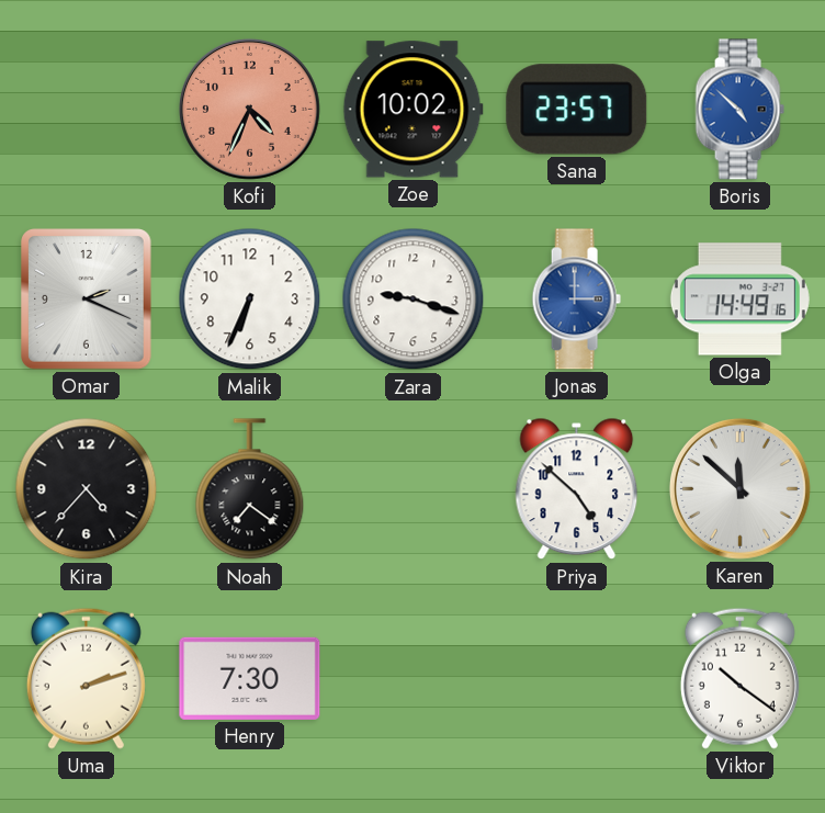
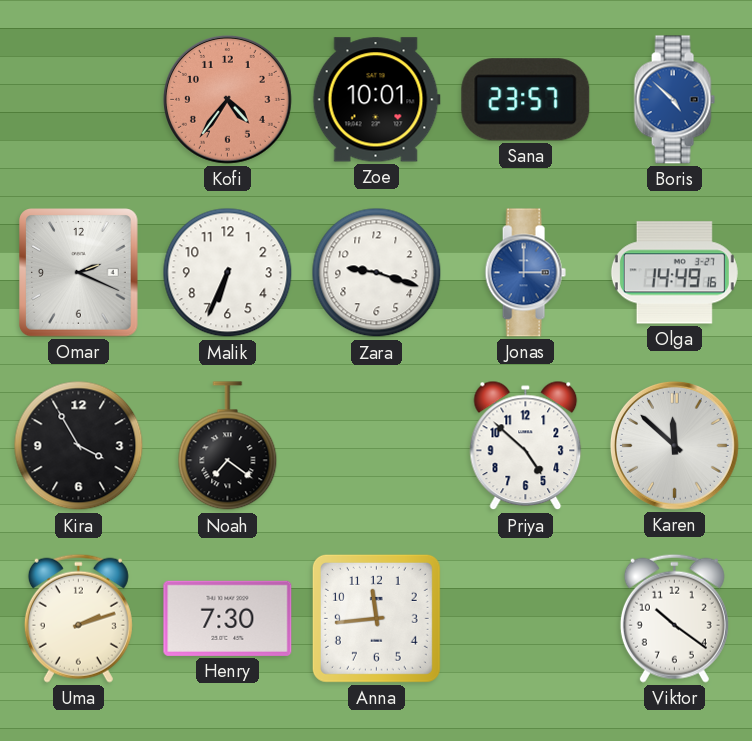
Kofi: 4:34 -> 4:36 (227, 99)
Zoe: 10:02 -> 10:01 (376, 100)
Kira: 4:37 -> 3:55 (79, 446)
Anna: none -> 11:44 (376, 618)
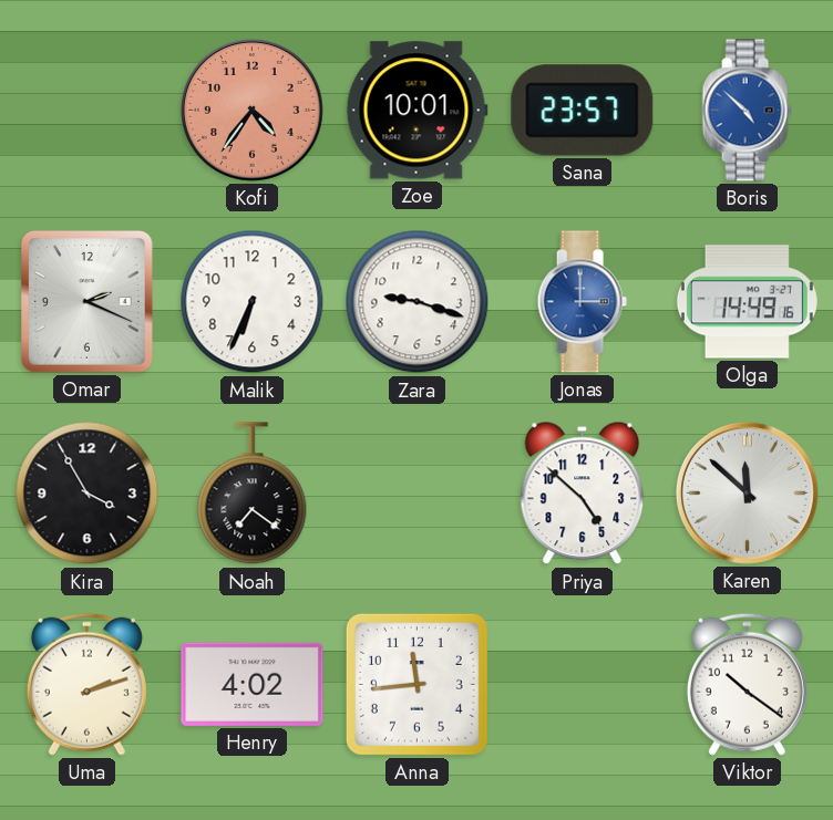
Henry: 7:30 -> 4:02 (253, 684)
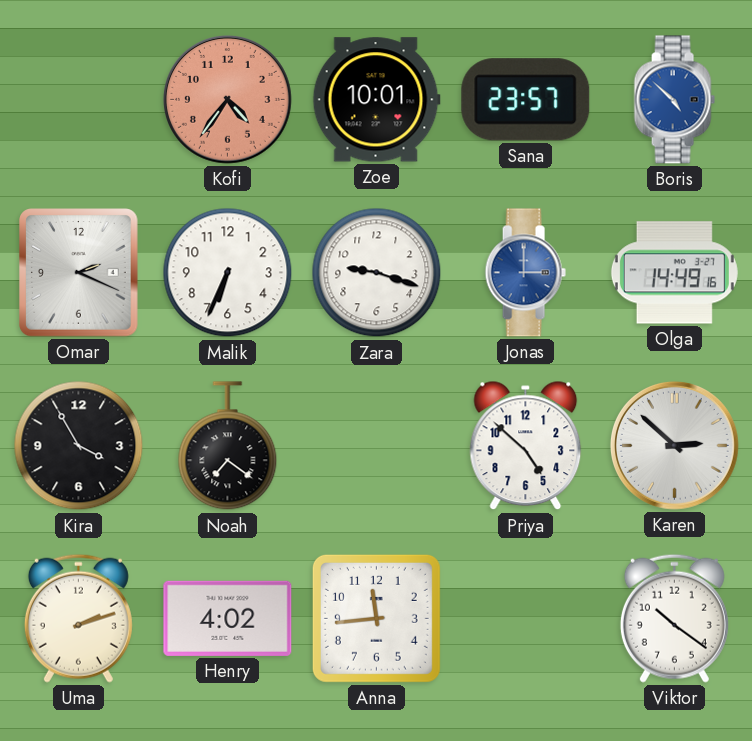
Karen: 11:52 -> 2:52 (674, 445)
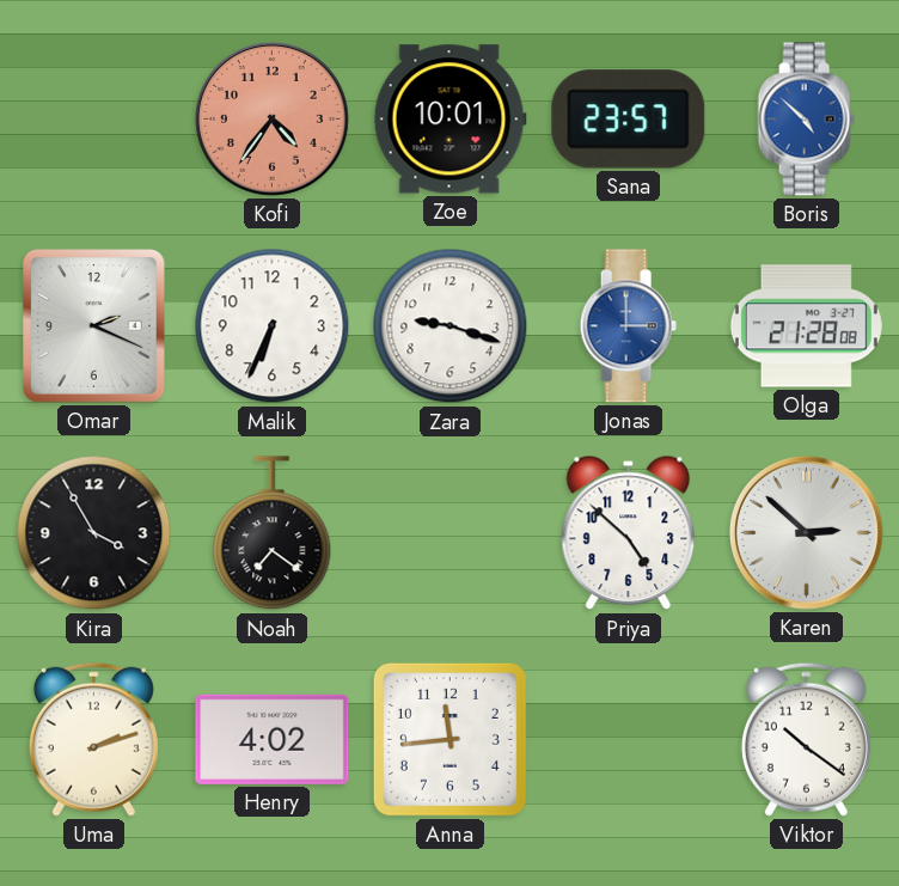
Olga: 14:49 -> 21:28 (806, 326)
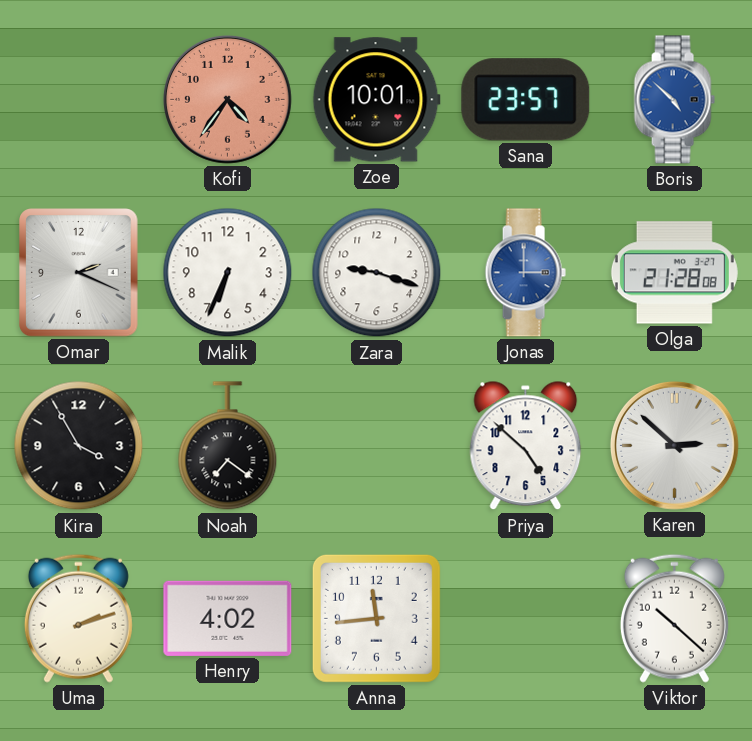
Viktor: 10:21 -> 10:22 (674, 618)
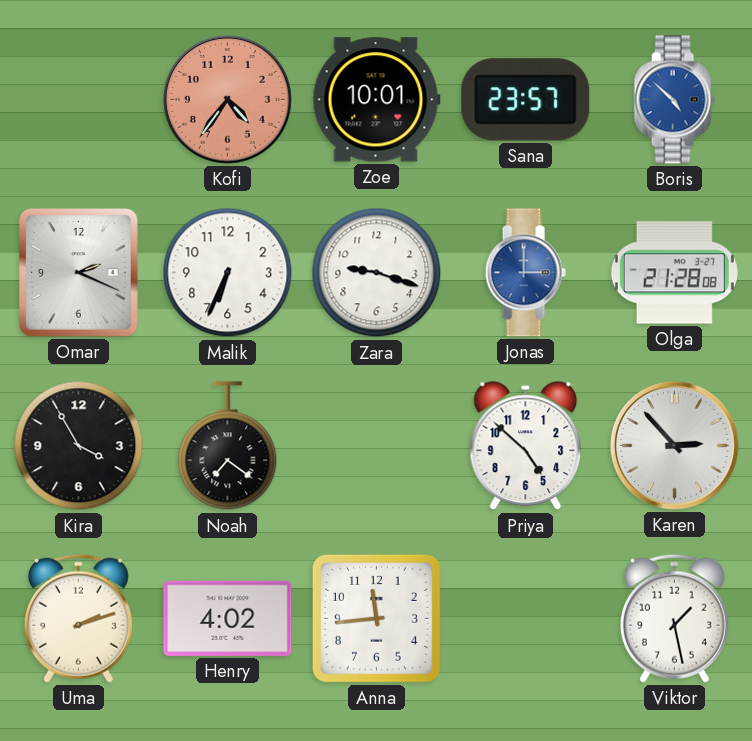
Karen: 2:52 -> 2:53 (674, 445)
Viktor: 10:22 -> 1:28 (674, 618)
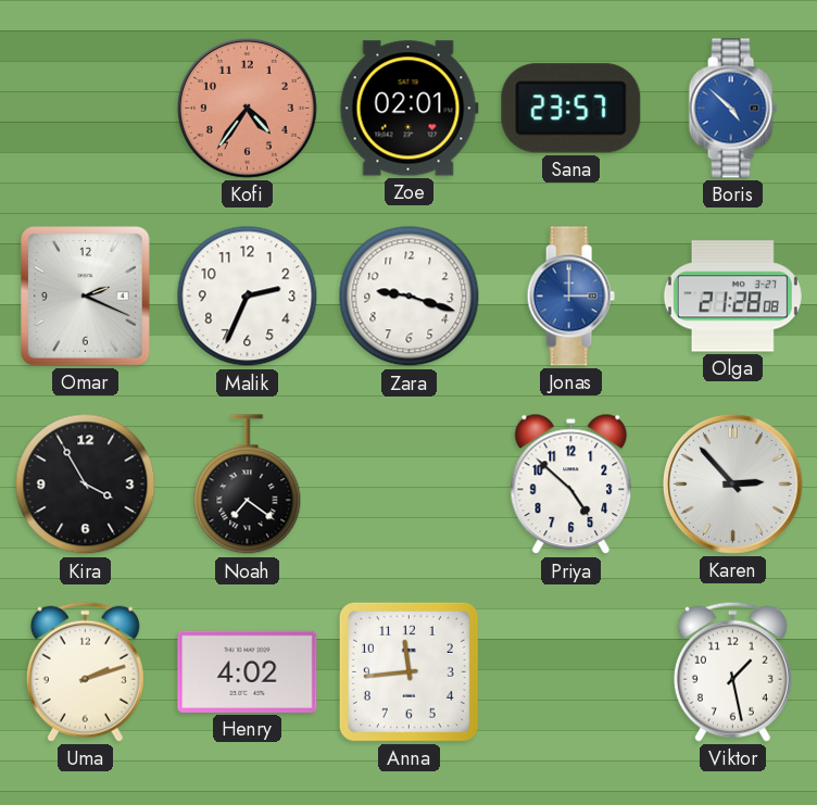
Zoe: 10:01 -> 02:01 (409, 109)
Malik: 6:34 -> 2:34 (248, 297)
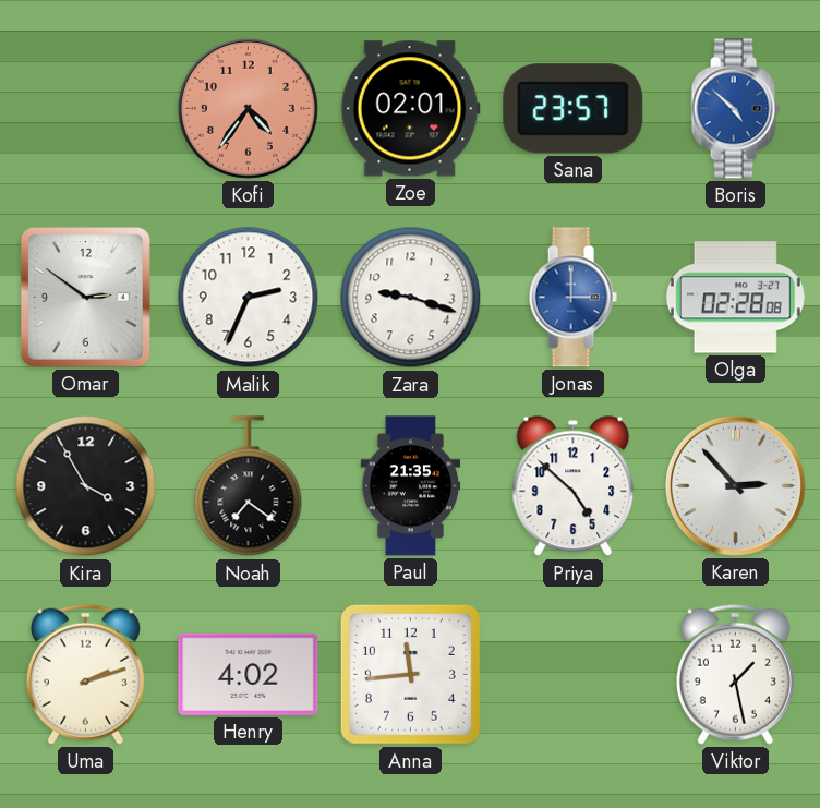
Omar: 2:19 -> 2:51 (86, 298)
Olga: 21:28 -> 02:28 (735, 298)
Paul: none -> 21:35 (411, 486)
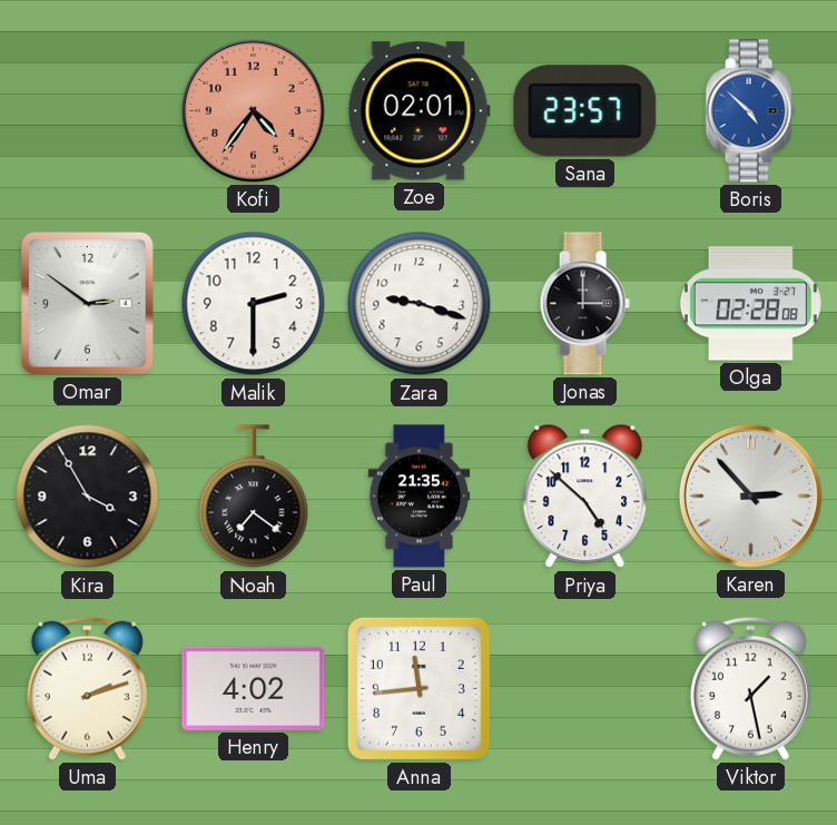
Malik: 2:34 -> 2:30 (254, 304)
Jonas dial: blue -> black (584, 304)
